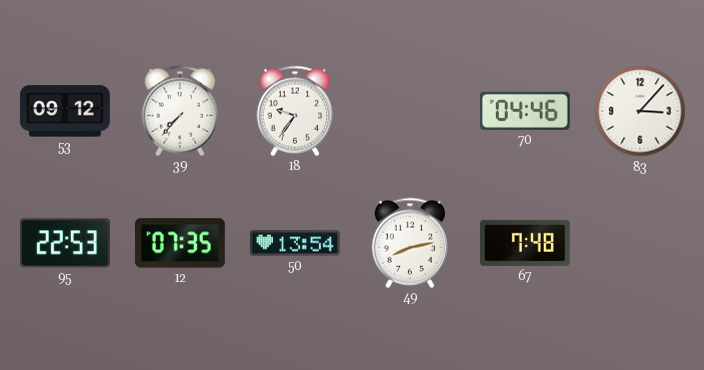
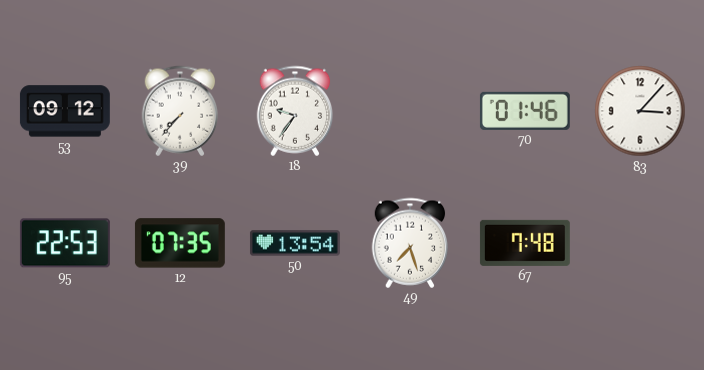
70: 04:46 -> 01:46 (525, 111)
49: 8:13 -> 7:27 (410, 243)
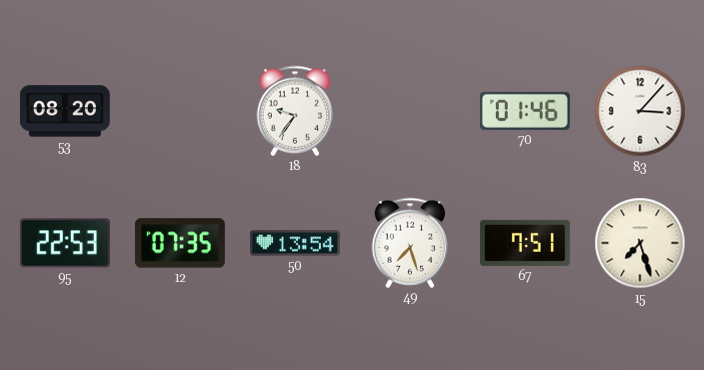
53: 09:12 -> 08:20 (65, 111)
39: 7:37 -> none (180, 111)
67: 7:48 -> 7:51 (525, 243)
15: none -> 7:27 (640, 243)
